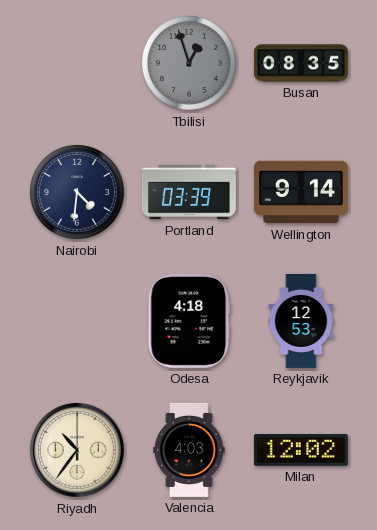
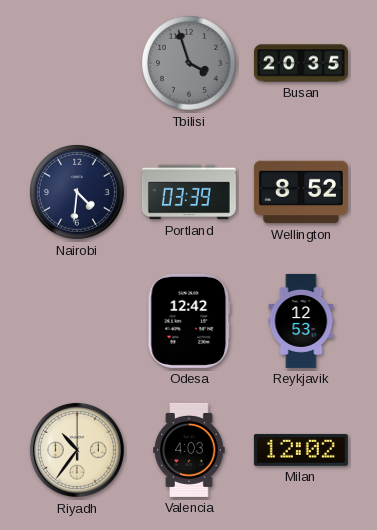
Tbilisi: 12:57 -> 3:57 (190, 64)
Busan: 08:35 -> 20:35 (301, 63)
Wellington: 9:14 -> 8:52 (301, 192)
Odesa: 4:18 -> 12:42 (189, 321)
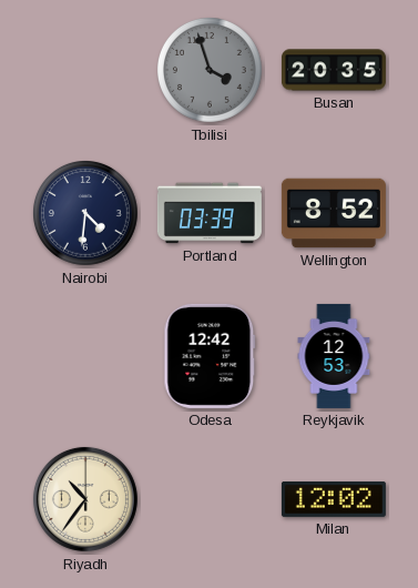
Valencia: 4:03 -> none (189, 450)
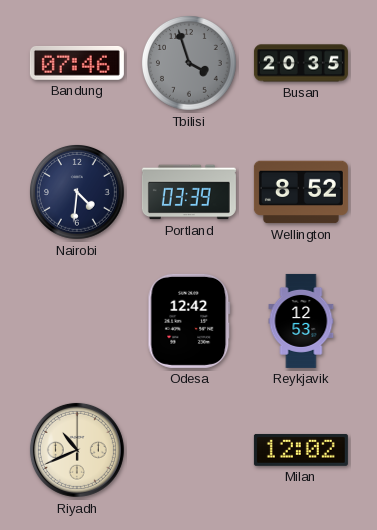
Bandung: none -> 07:46 (77, 63)
Riyadh: 10:36 -> 10:41 (77, 450)
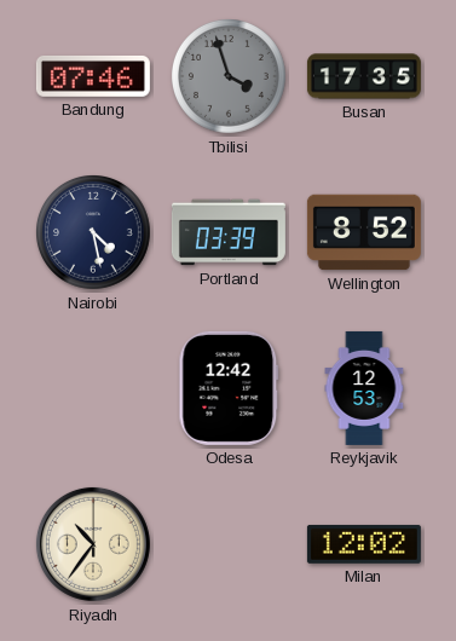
Busan: 20:35 -> 17:35 (364, 76)
Nairobi: 4:31 -> 4:28 (94, 233)
Riyadh: 10:41 -> 10:36 (93, 544)
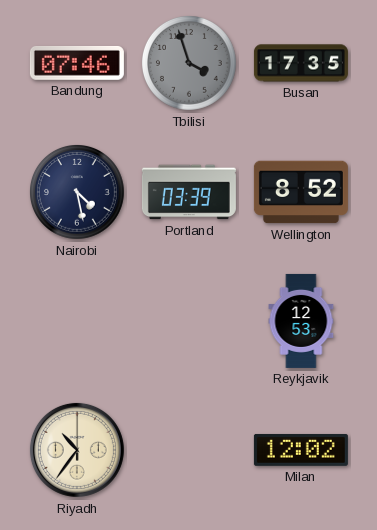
Odesa: 12:42 -> none (229, 388)
